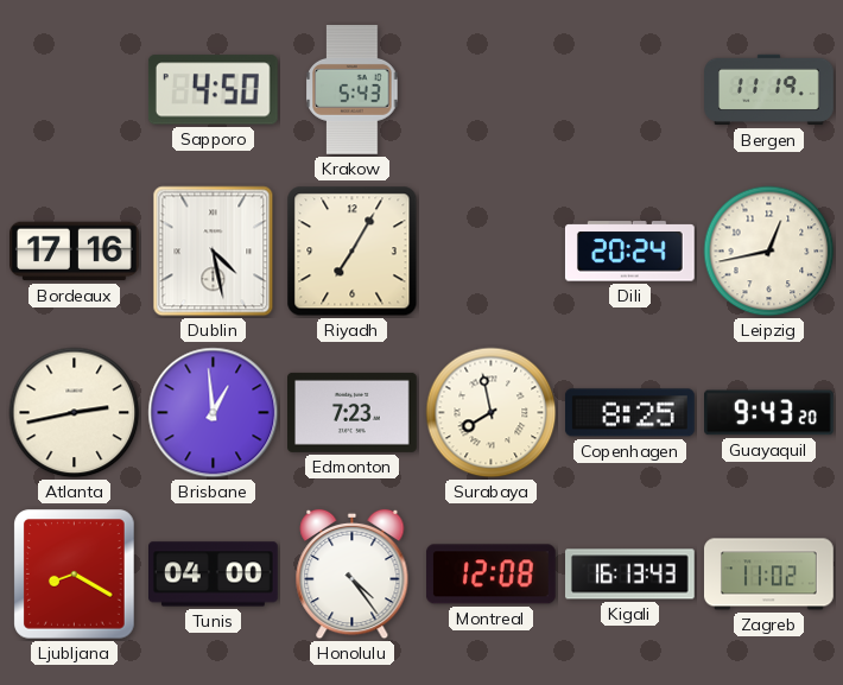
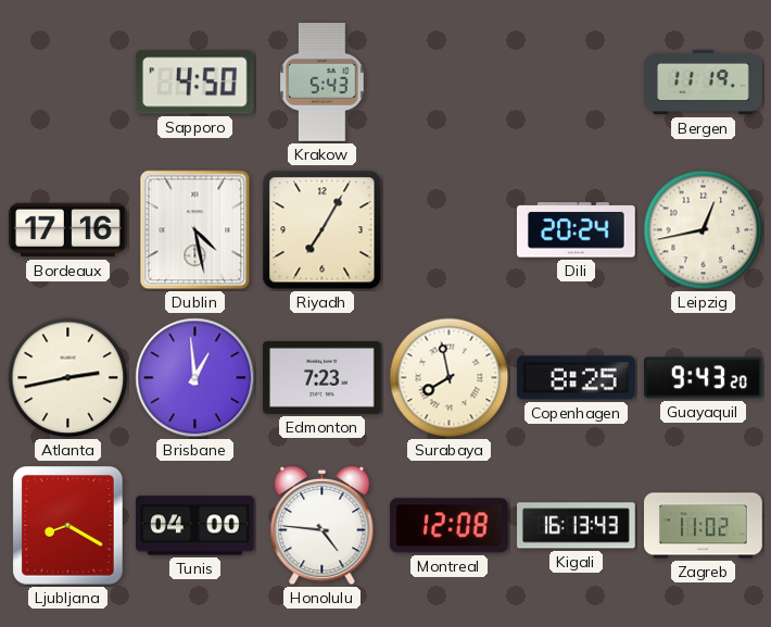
Honolulu: 4:24 -> 4:46 (323, 526)
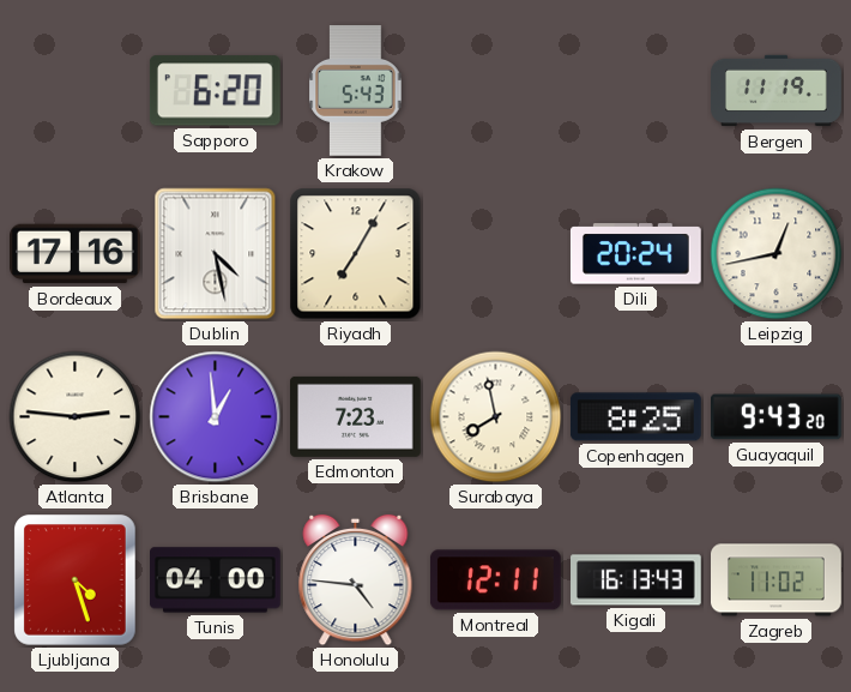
Sapporo: 4:50 -> 6:20 (215, 91)
Atlanta: 2:43 -> 2:46 (76, 417)
Ljubljana: 8:20 -> 4:27 (76, 580)
Montreal: 12:08 -> 12:11 (495, 580)
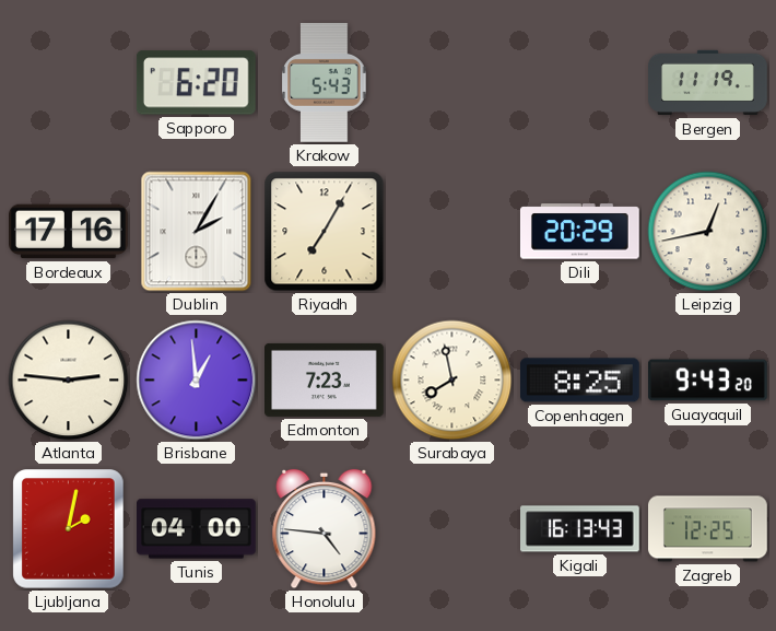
Dublin: 4:28 -> 2:05 (197, 232)
Dili: 20:24 -> 20:29 (579, 232)
Ljubljana: 4:27 -> 2:02 (69, 529)
Montreal: 12:11 -> none (495, 580)
Zagreb: 11:02 -> 12:25 (708, 529)
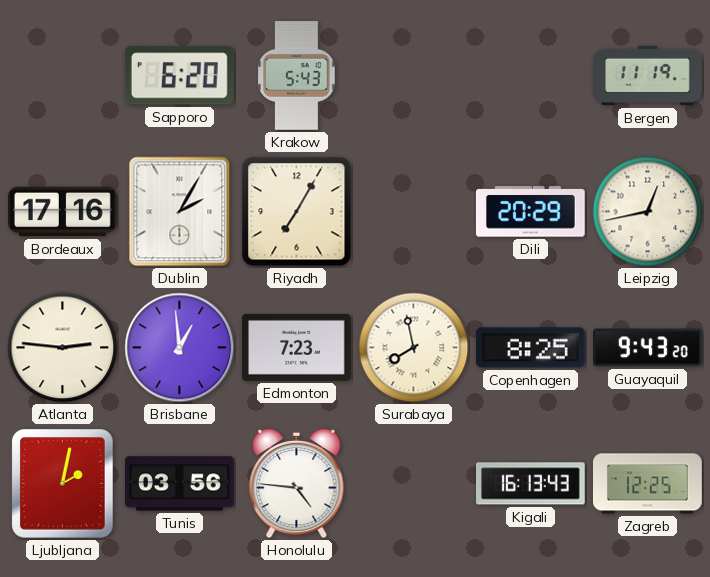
Tunis: 04:00 -> 03:56 (180, 484)
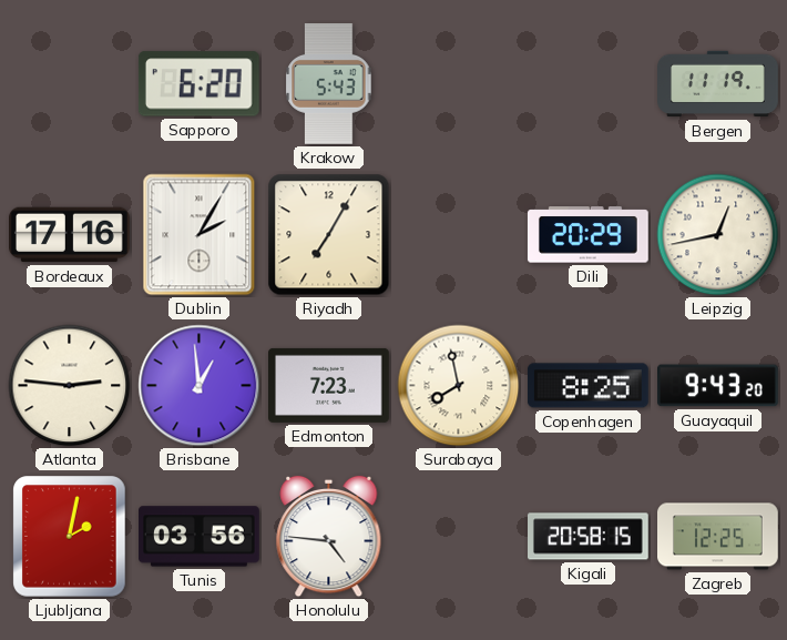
Kigali: 16:13 -> 20:58 (589, 537)
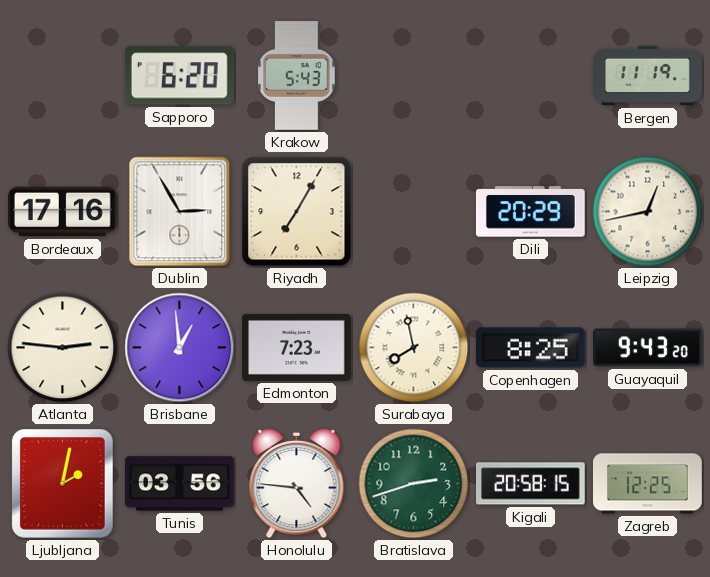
Dublin: 2:05 -> 2:55 (180, 212)
Bratislava: none -> 2:42 (414, 484)
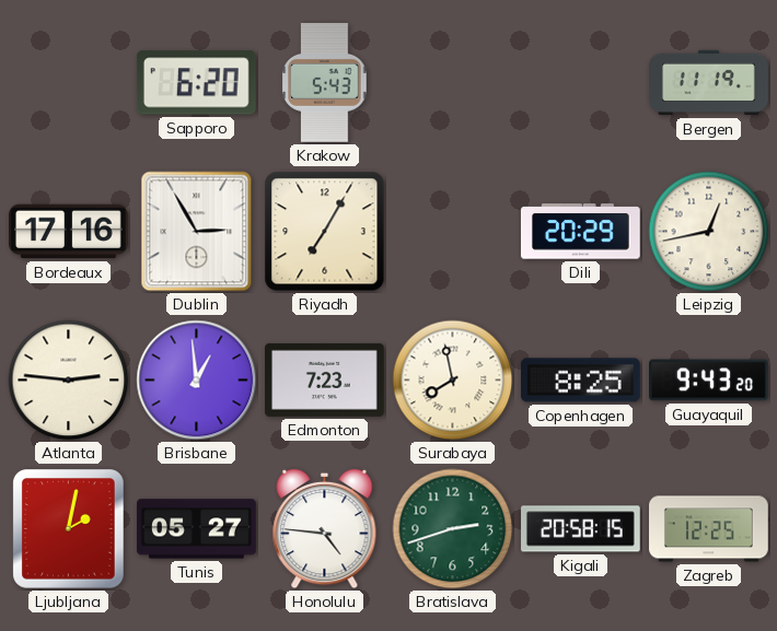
Tunis: 03:56 -> 05:27 (197, 529)
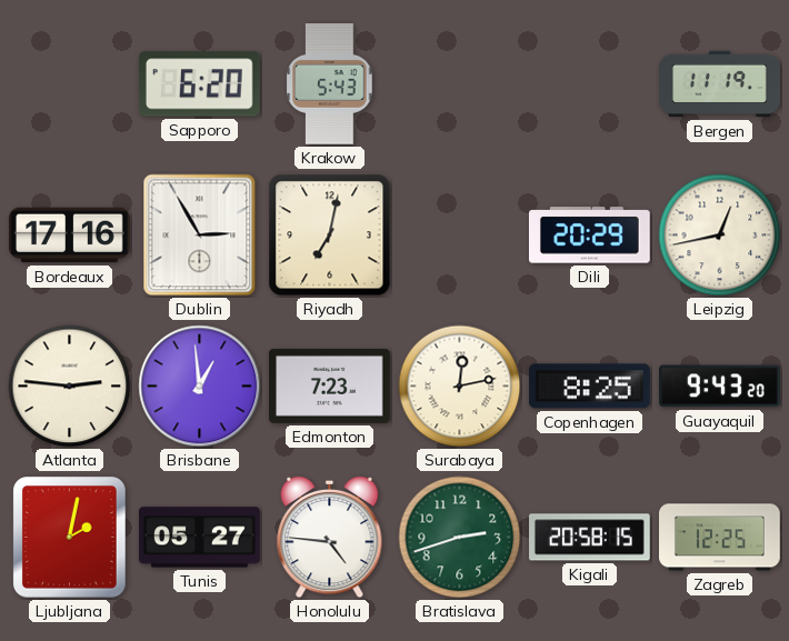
Riyadh: 7:05 -> 7:02 (330, 236)
Surabaya: 7:58 -> 12:13 (460, 387)
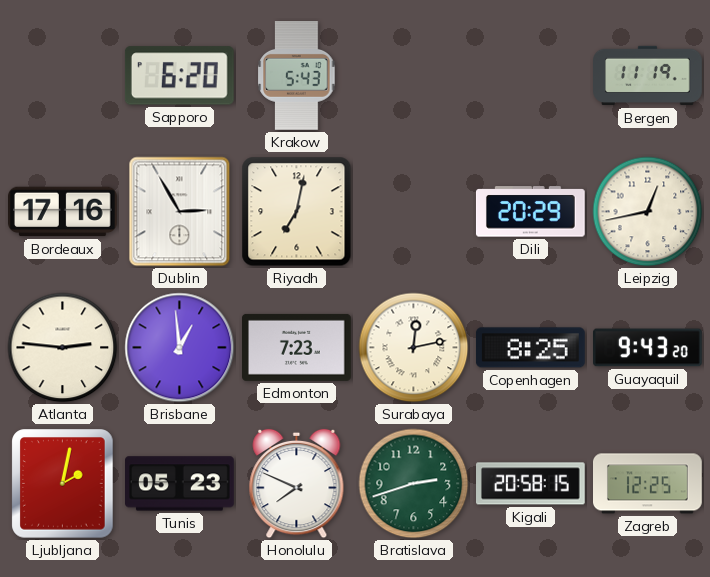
Tunis: 05:27 -> 05:23 (180, 484)
Honolulu: 4:46 -> 7:49 (297, 484)
